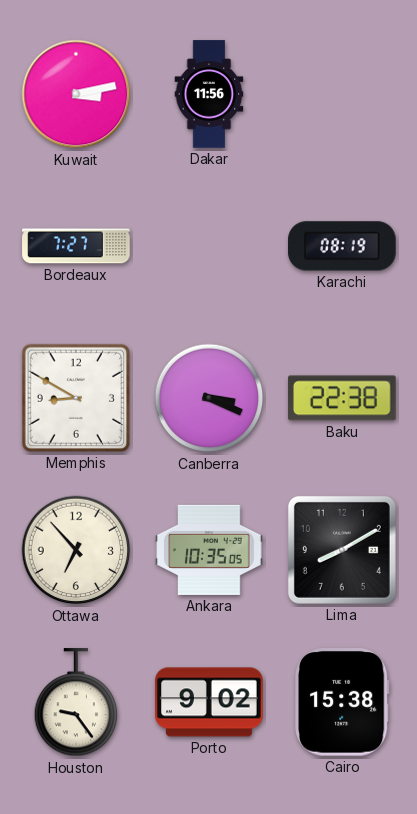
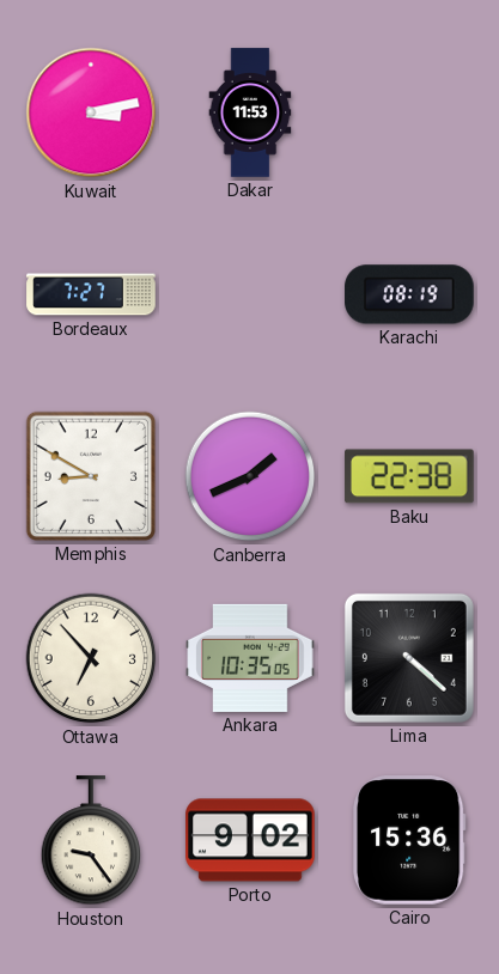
Dakar: 11:56 -> 11:53 (250, 112)
Canberra: 3:19 -> 1:41 (250, 476)
Lima: 8:10 -> 4:22 (409, 658)
Cairo: 15:38 -> 15:36 (409, 840)
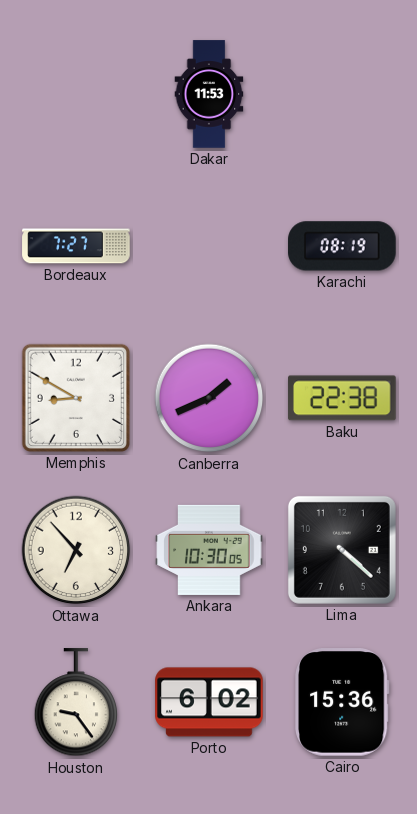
Kuwait: 3:13 -> none (91, 112)
Ankara: 10:35 -> 10:30 (209, 550)
Porto: 9:02 -> 6:02 (209, 702)
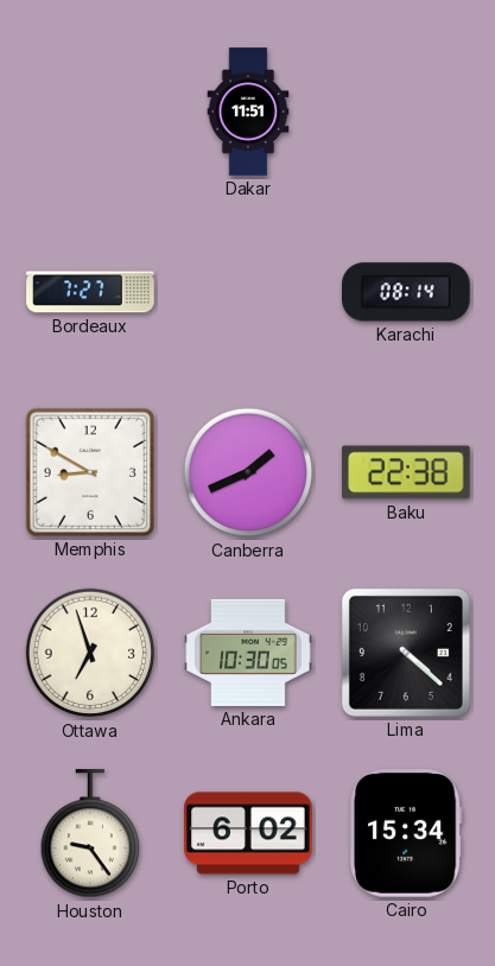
Dakar: 11:53 -> 11:51 (248, 112)
Karachi: 08:19 -> 08:14 (406, 292)
Ottawa: 6:53 -> 6:57 (90, 653)
Cairo: 15:36 -> 15:34 (406, 833)
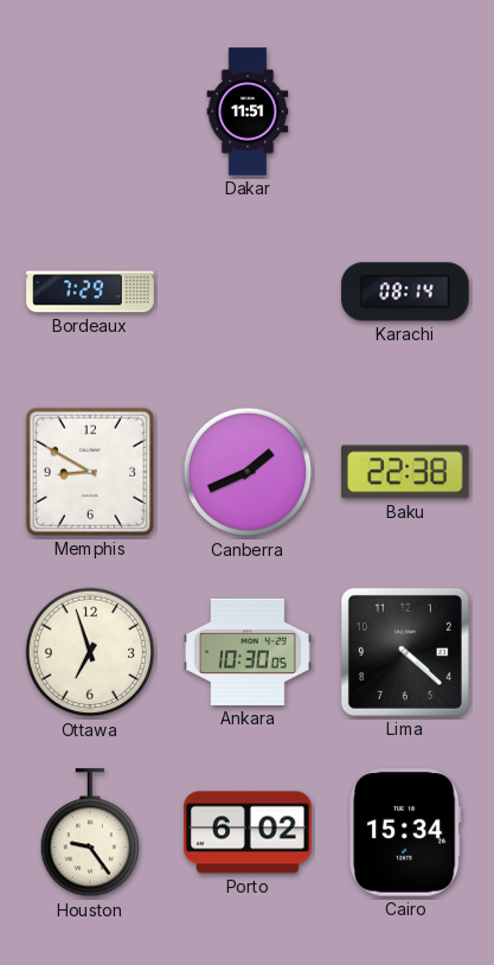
Bordeaux: 7:27 -> 7:29 (90, 292)
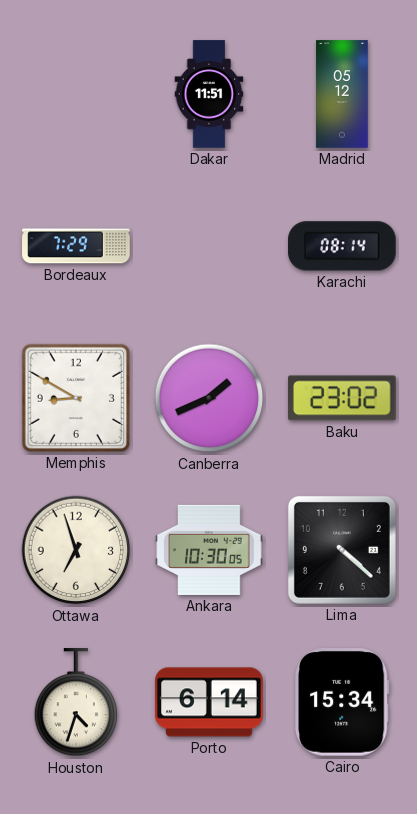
Madrid: none -> 05:12 (342, 94)
Baku: 22:38 -> 23:02 (342, 398)
Houston: 9:24 -> 4:33 (76, 703)
Porto: 6:02 -> 6:14 (209, 702)
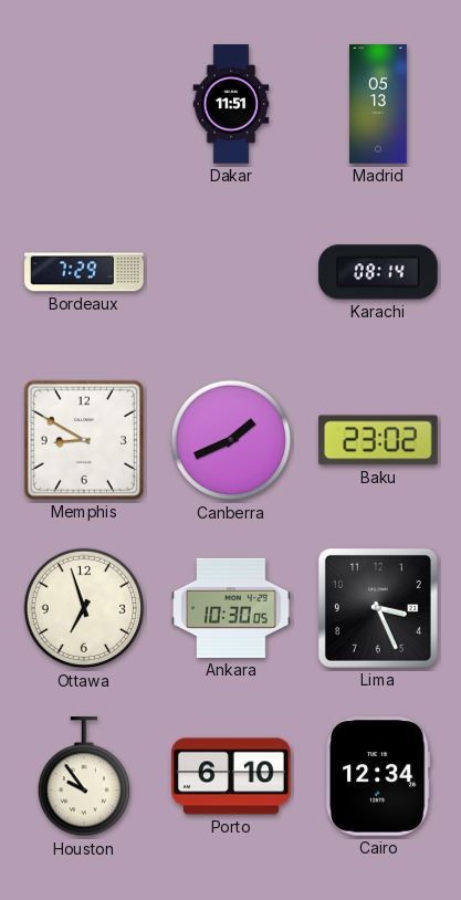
Madrid: 05:12 -> 05:13 (378, 104)
Lima: 4:22 -> 3:26 (378, 608)
Houston: 4:33 -> 9:54 (84, 777)
Porto: 6:14 -> 6:10 (231, 776)
Cairo: 15:34 -> 12:34 (378, 776)
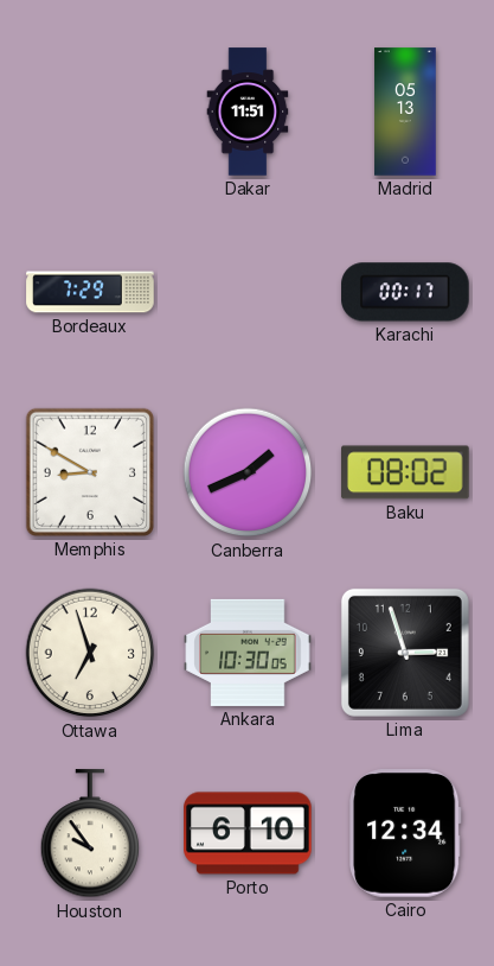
Karachi: 08:14 -> 00:17 (405, 292)
Baku: 23:02 -> 08:02 (405, 472)
Lima: 3:26 -> 2:57 (405, 653)
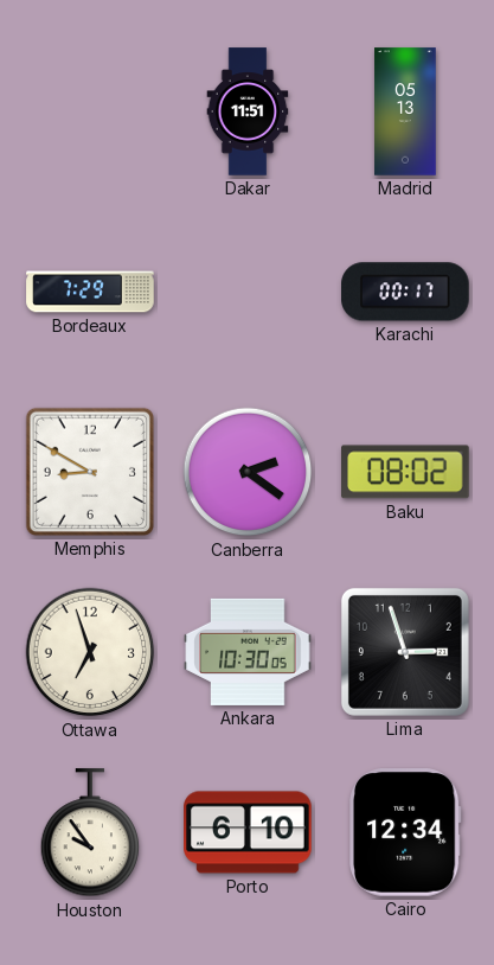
Canberra: 1:41 -> 2:21 (248, 472)
